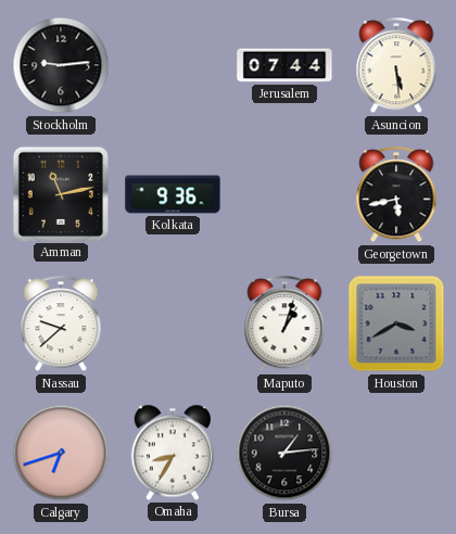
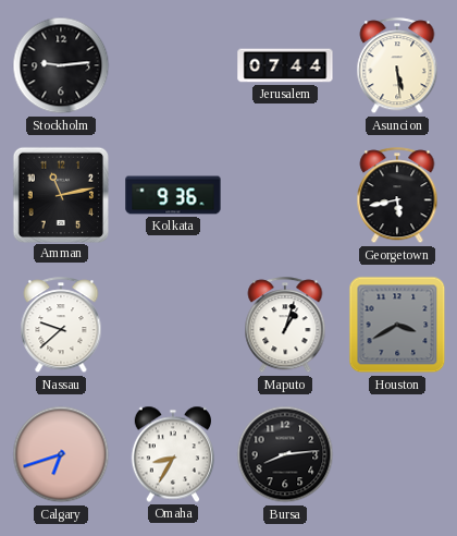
Bursa: 1:14 -> 8:14 (285, 454)
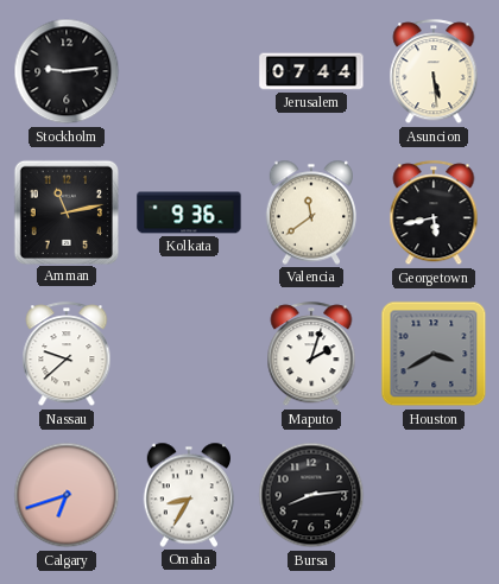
Valencia: none -> 11:39 (311, 212)
Maputo: 1:03 -> 2:03 (311, 355)
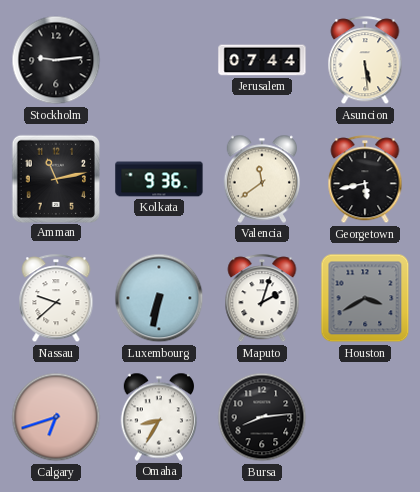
Luxembourg: none -> 6:32 (159, 298)
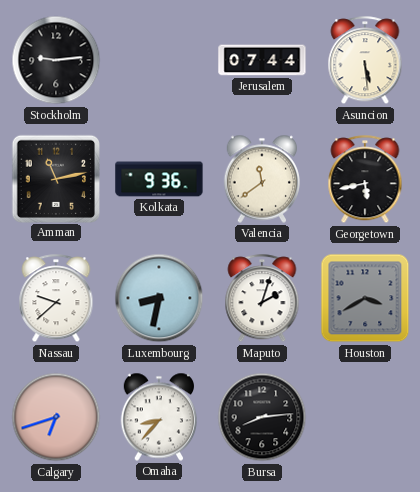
Luxembourg: 6:32 -> 8:32 (159, 298)
Omaha: 8:35 -> 8:37 (159, 417)
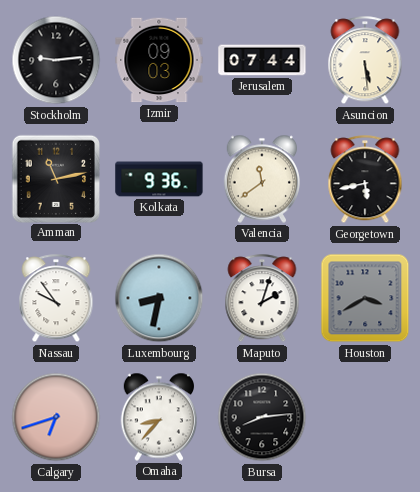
Izmir: none -> 09:03 (159, 60)
Nassau: 9:38 -> 9:54 (56, 299)
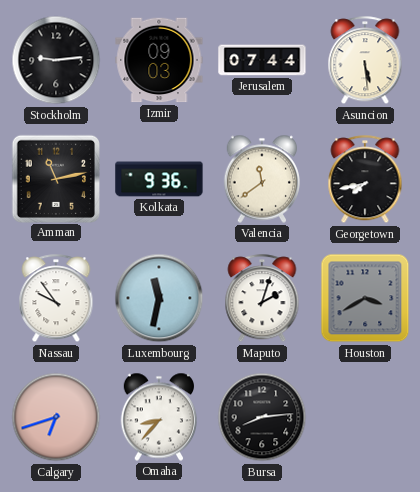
Georgetown: 5:43 -> 7:43 (365, 180)
Luxembourg: 8:32 -> 11:32 (159, 298)
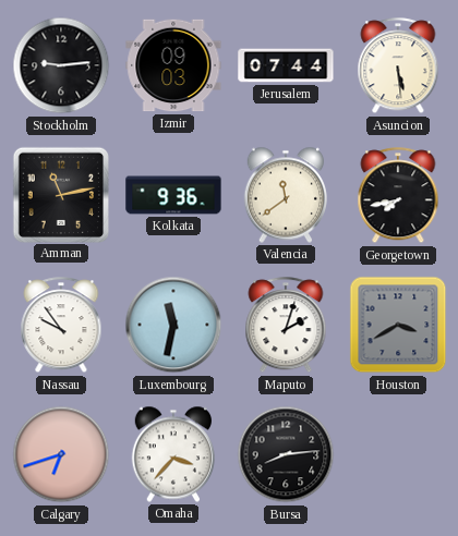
Omaha: 8:37 -> 3:37 (173, 454)
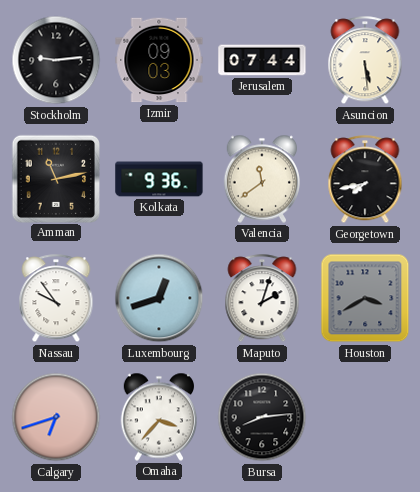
Luxembourg: 11:32 -> 12:42 (159, 298)
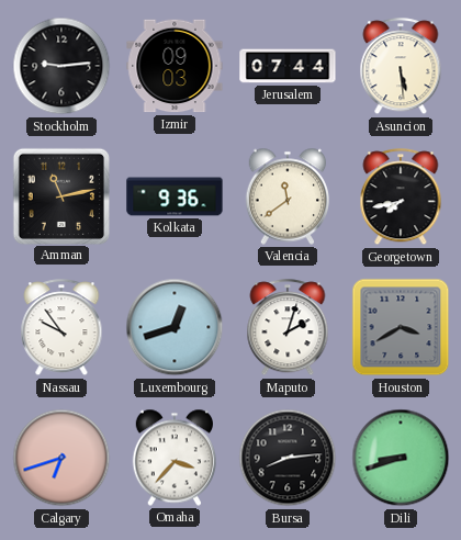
Dili: none -> 8:42 (401, 458)
